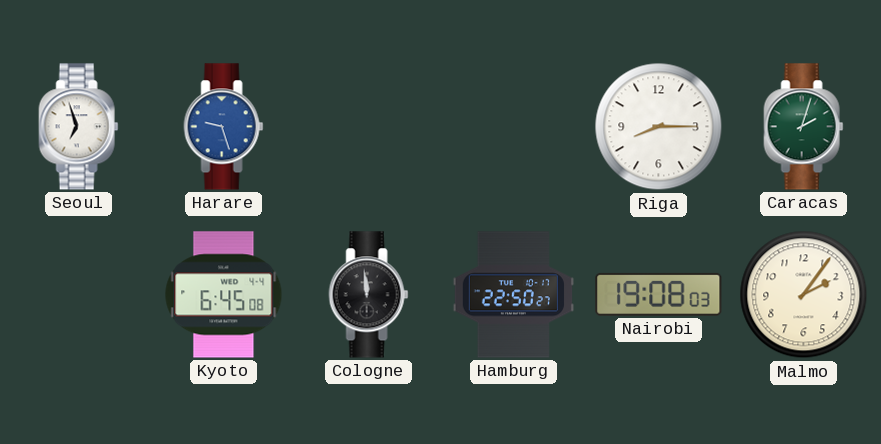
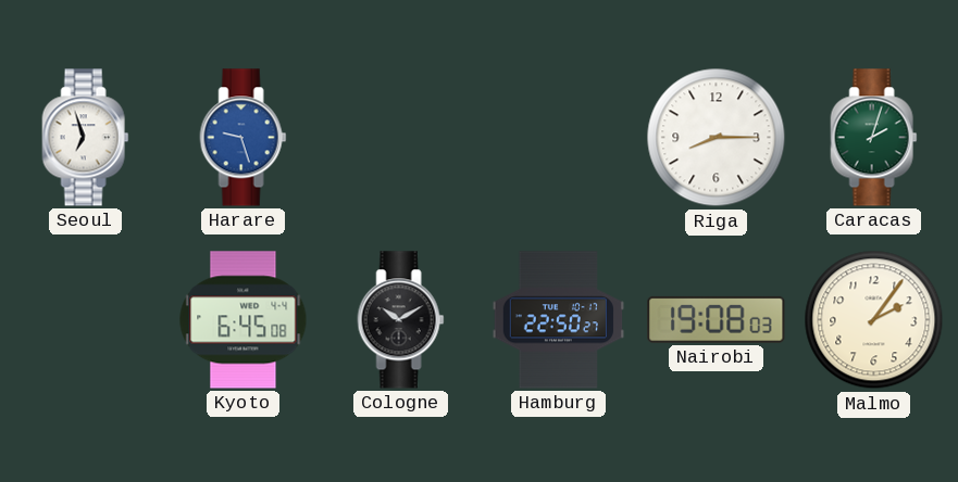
Cologne: 11:59 -> 10:10 (401, 320)
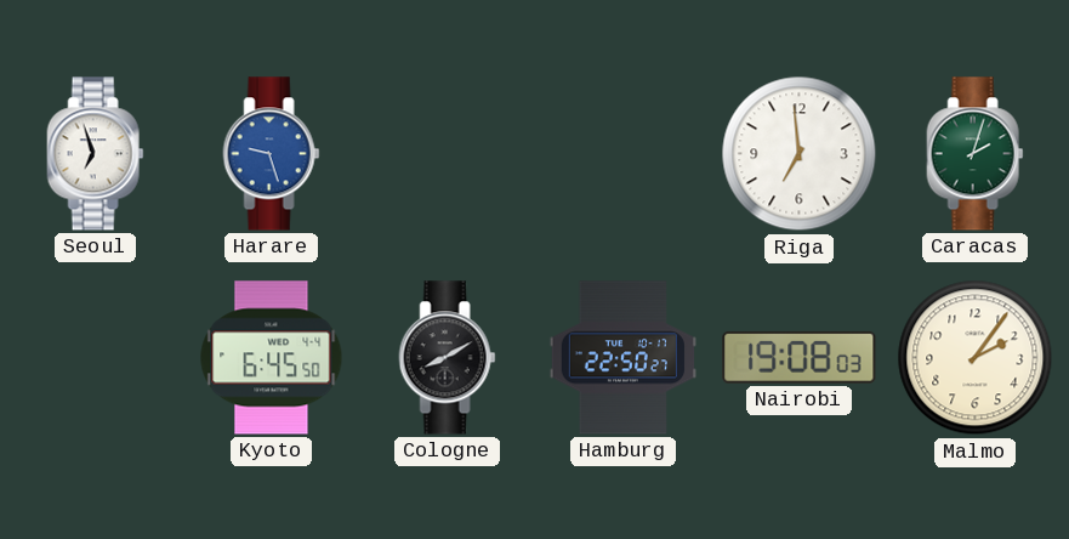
Riga: 8:15 -> 6:59 (800, 154)
Kyoto: 6:45:08 -> 6:45:50 (272, 358)
Cologne: 10:10 -> 8:10 (448, 358)
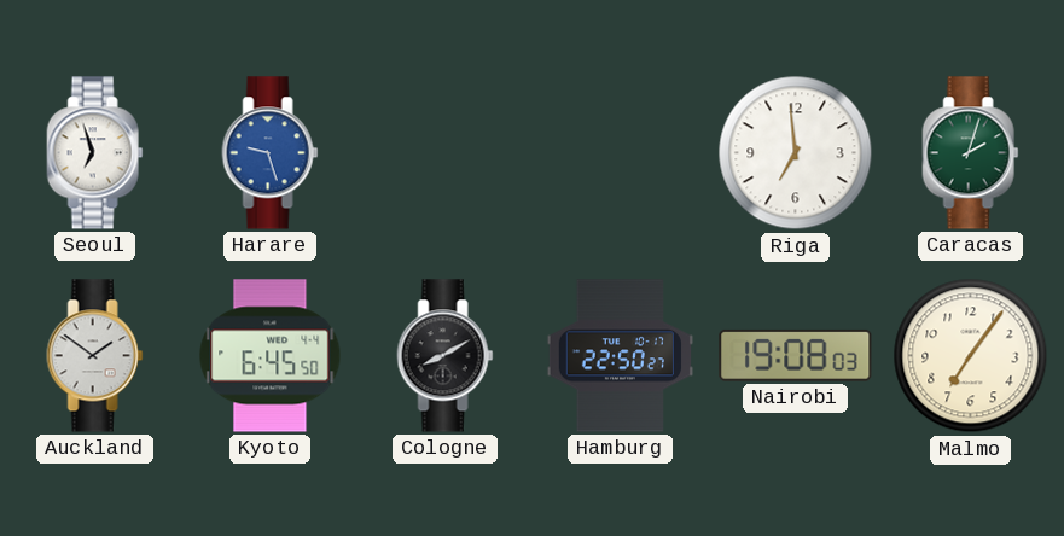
Auckland: none -> 1:51 (95, 356)
Malmo: 2:06 -> 7:06 (971, 356)
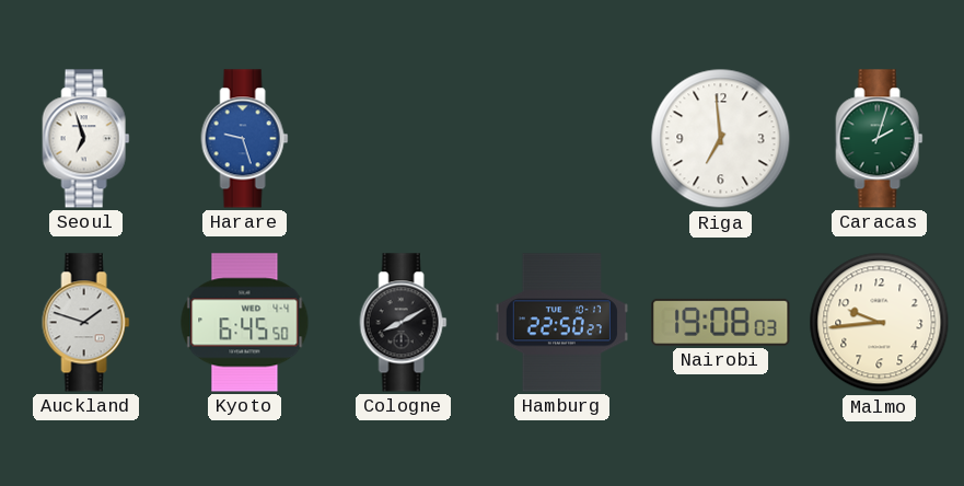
Auckland: 1:51 -> 1:48 (86, 323)
Malmo: 7:06 -> 9:44 (880, 323)
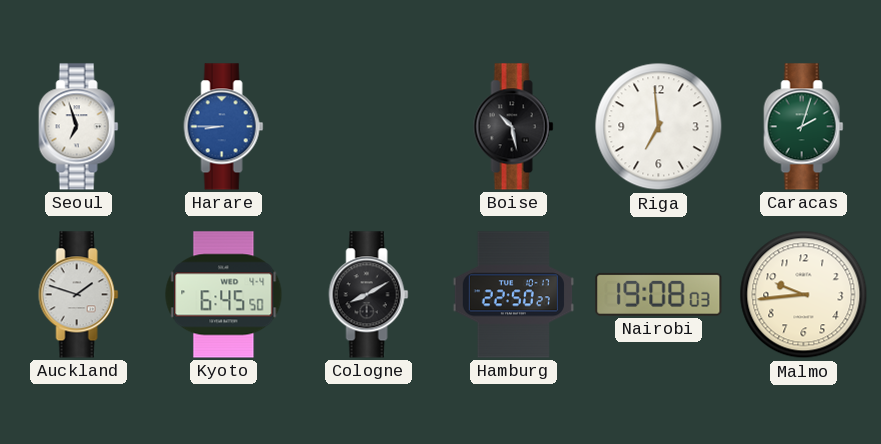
Harare: 9:27 -> 8:45 (224, 127)
Boise: none -> 10:28 (514, 127)
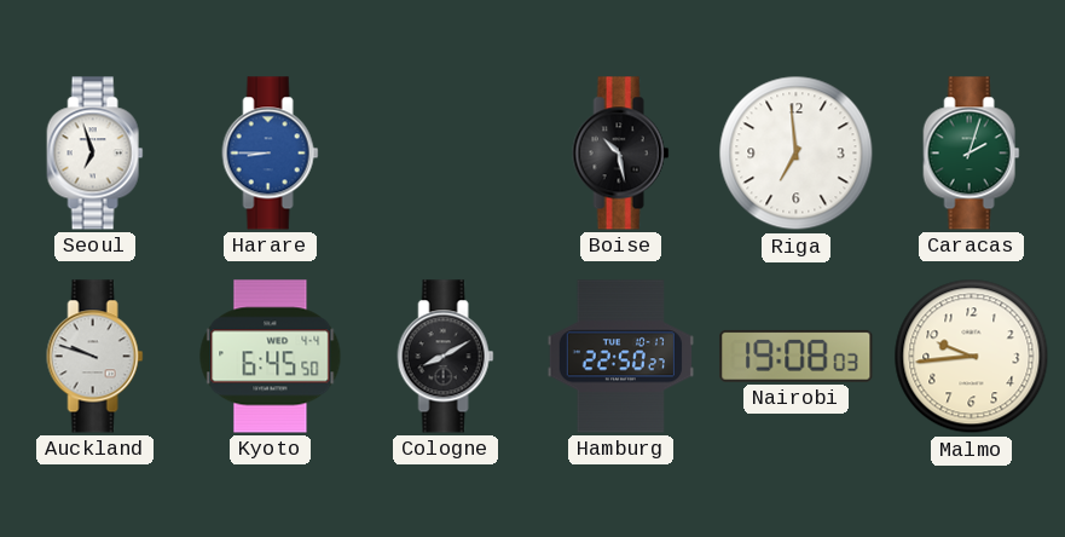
Auckland: 1:48 -> 9:48 (95, 357)
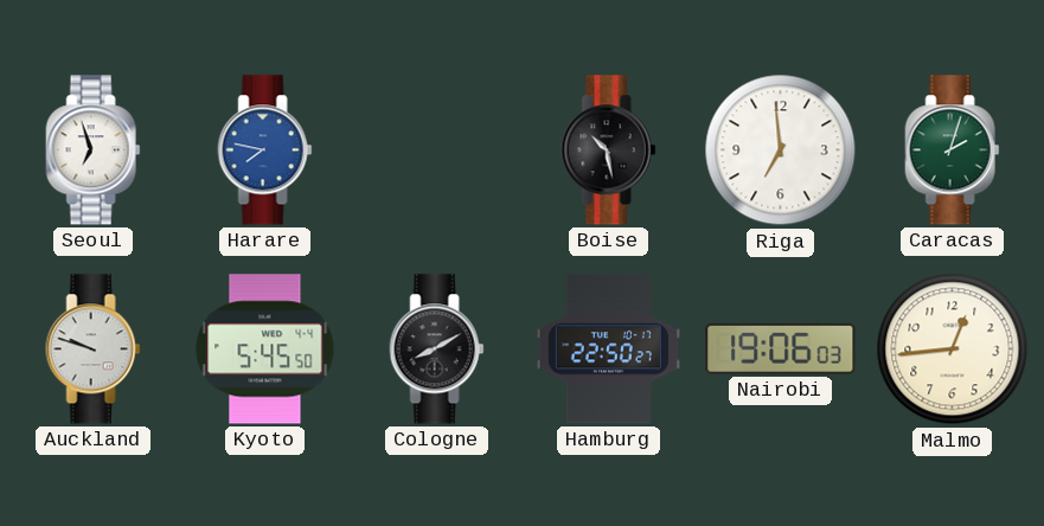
Harare: 8:45 -> 7:47 (265, 150)
Kyoto: 6:45 -> 5:45 (265, 349)
Nairobi: 19:08 -> 19:06 (781, 348)
Malmo: 9:44 -> 12:44 (953, 349)
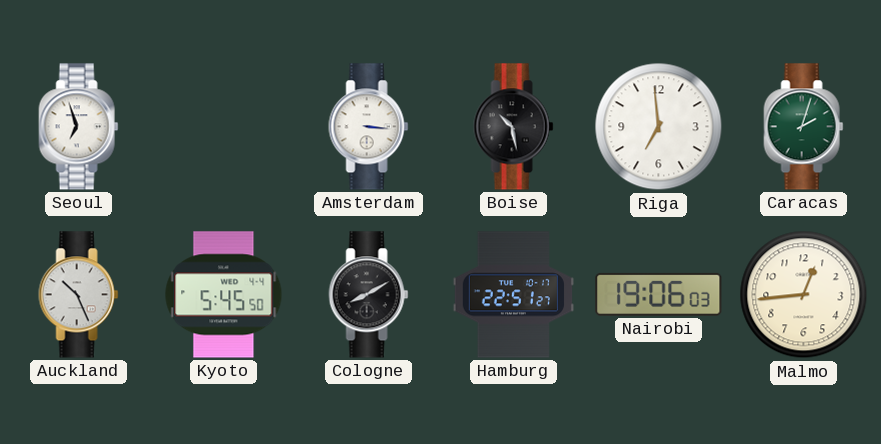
Harare: 7:47 -> none (265, 150)
Amsterdam: none -> 3:16 (369, 127)
Auckland: 9:48 -> 10:26 (79, 295)
Hamburg: 22:50 -> 22:51 (513, 295)
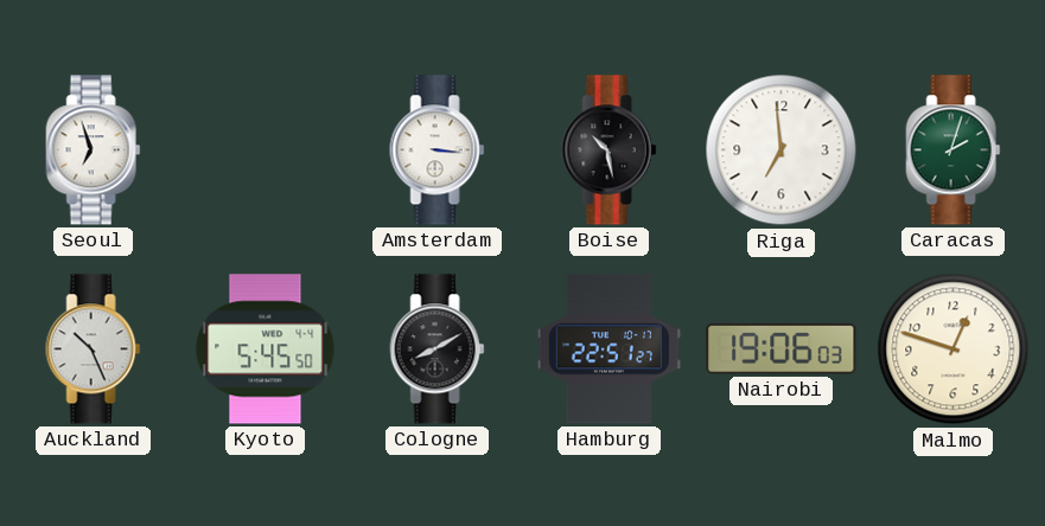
Malmo: 12:44 -> 12:48 (954, 349)
